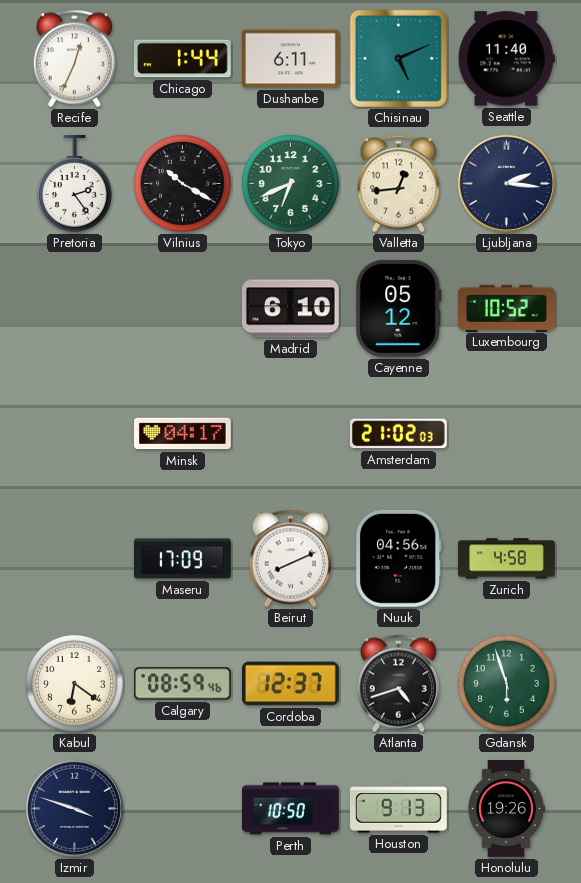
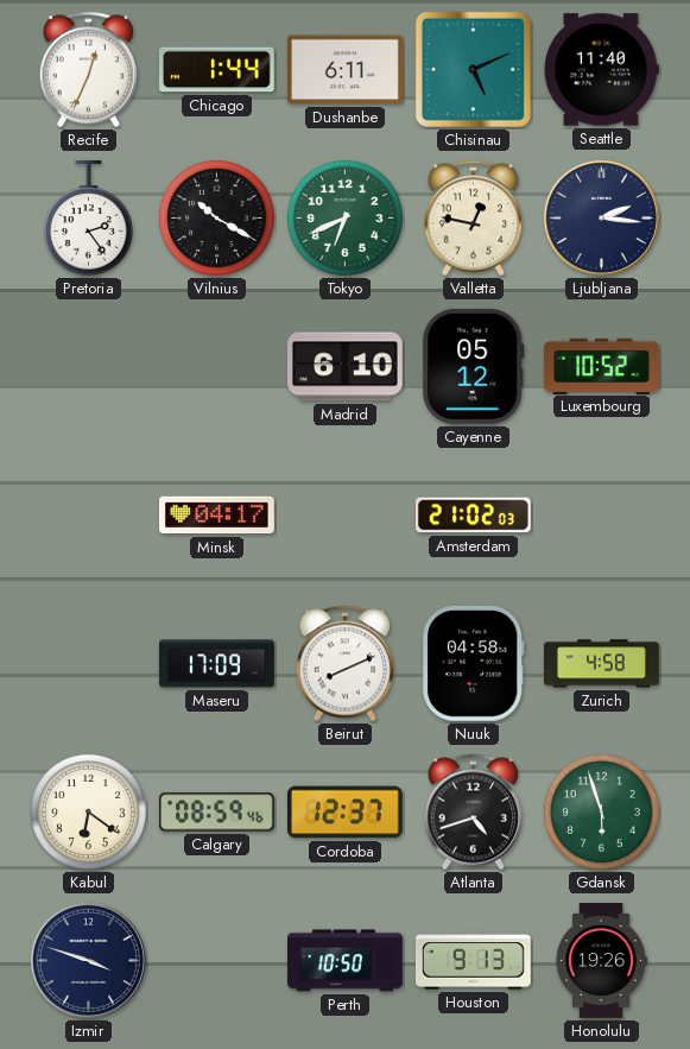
Valletta: 12:44 -> 12:47 (473, 219)
Nuuk: 04:56 -> 04:58 (473, 663)
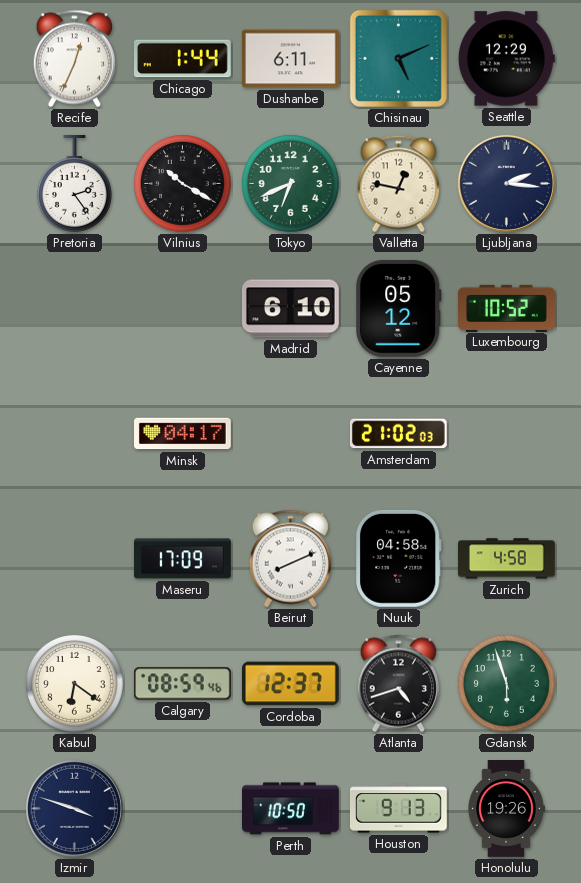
Seattle: 11:40 -> 12:29 (506, 59)
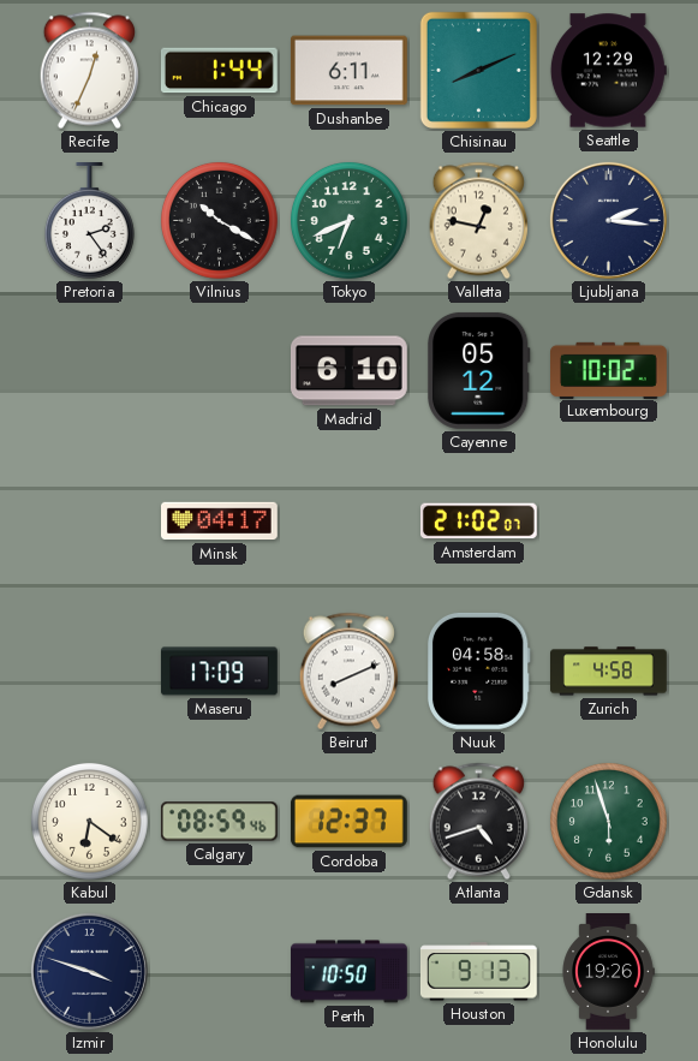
Chisinau: 5:11 -> 8:11 (478, 70)
Luxembourg: 10:52 -> 10:02 (609, 370)
Amsterdam: 21:02:03 -> 21:02:07 (478, 521)
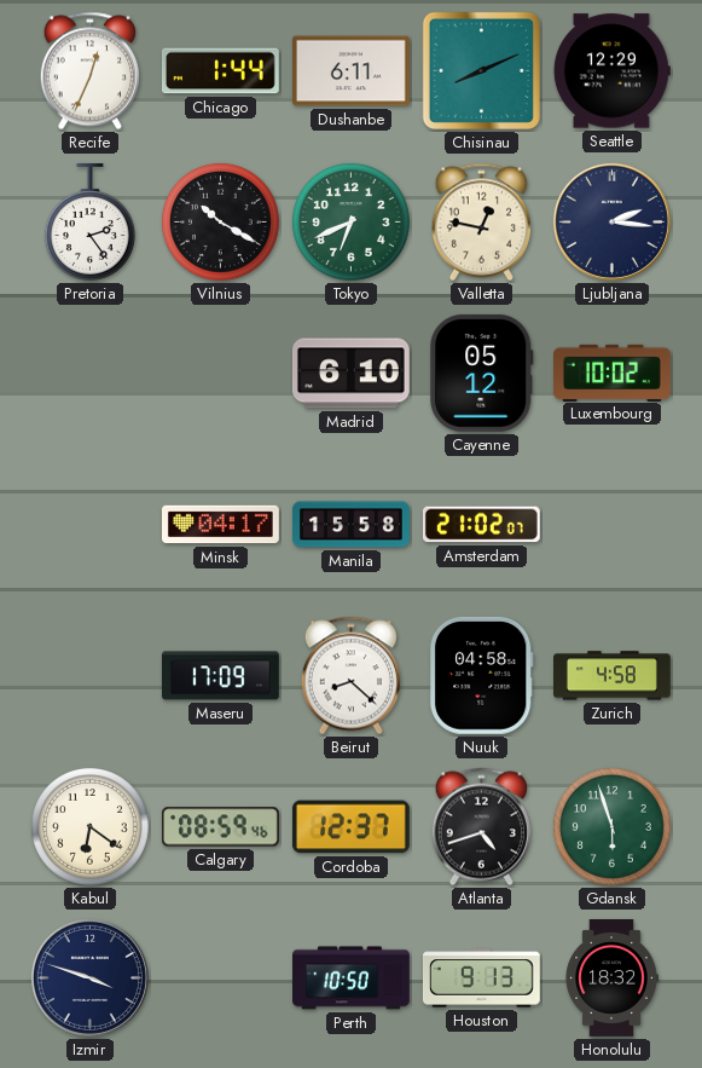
Manila: none -> 15:58 (352, 525)
Beirut: 8:11 -> 8:22 (350, 676)
Honolulu: 19:26 -> 18:32 (611, 978)
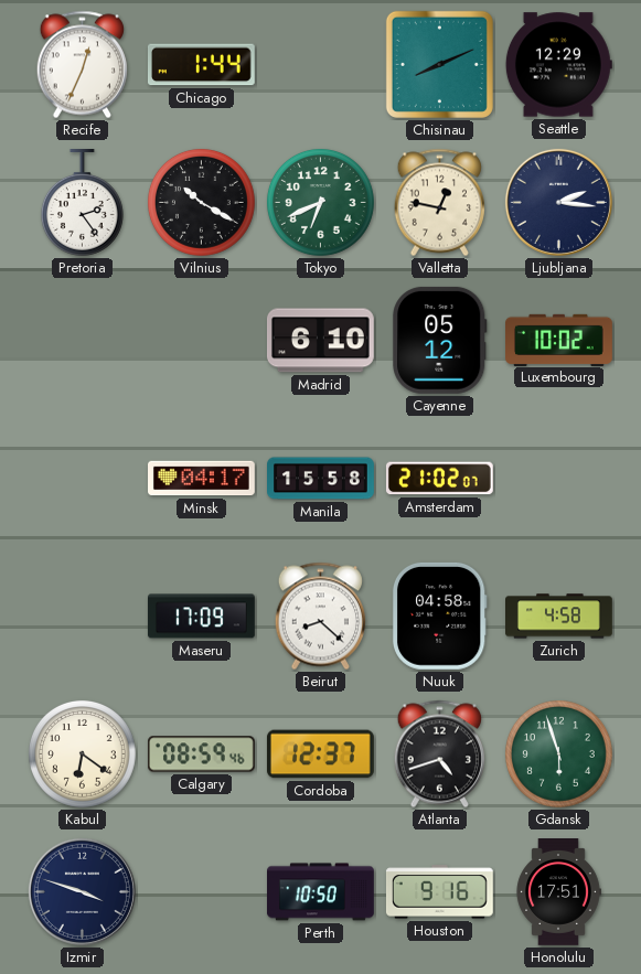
Dushanbe: 6:11 -> none (350, 71)
Houston: 9:13 -> 9:16 (439, 892)
Honolulu: 18:32 -> 17:51 (558, 892)
